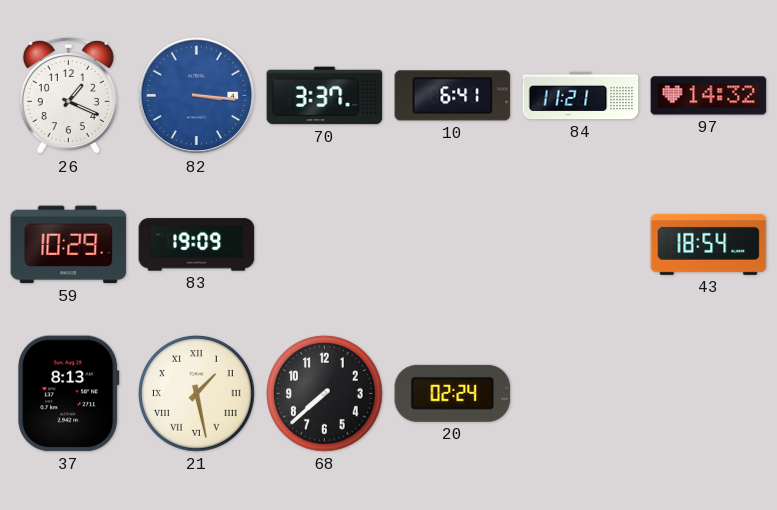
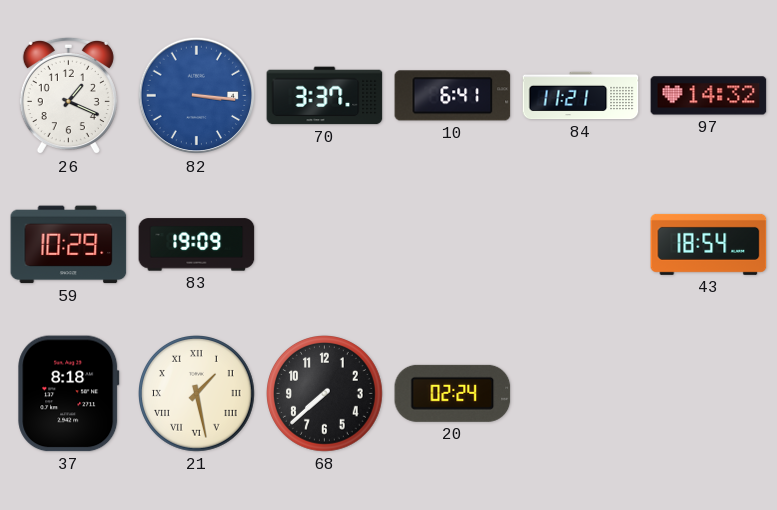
37: 8:13 -> 8:18 (69, 394)
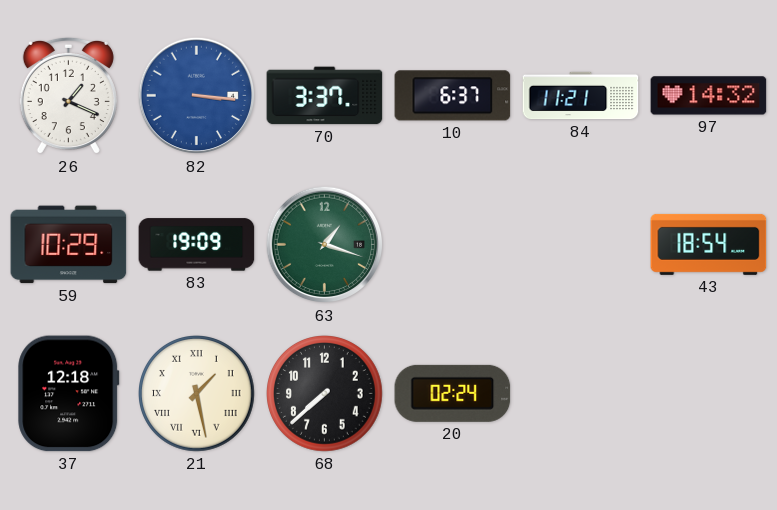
10: 6:41 -> 6:37 (453, 96)
63: none -> 1:18 (325, 245)
37: 8:18 -> 12:18 (69, 394)
